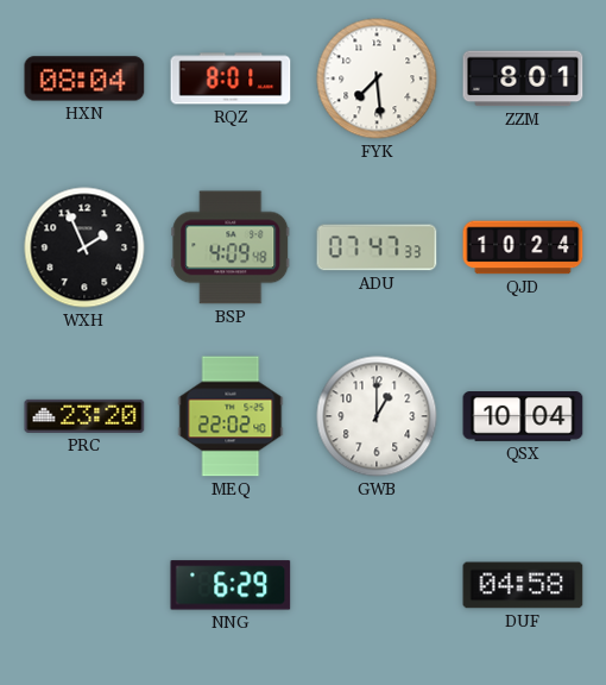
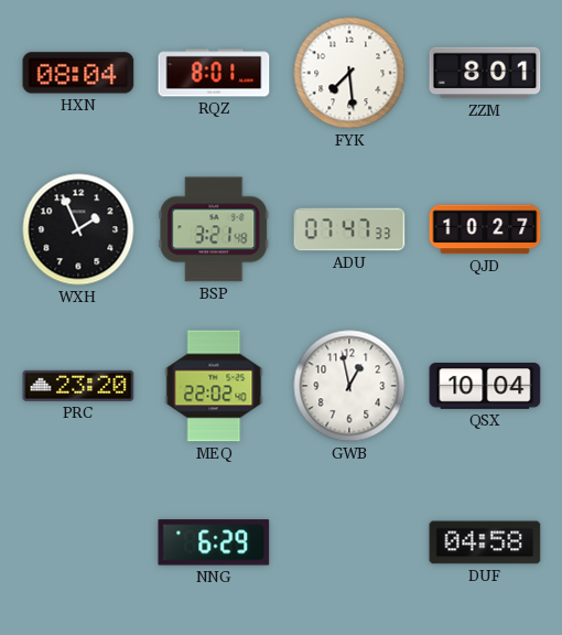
BSP: 4:09 -> 3:21 (214, 229)
QJD: 10:24 -> 10:27 (485, 229)
GWB: 1:00 -> 12:58 (349, 386)
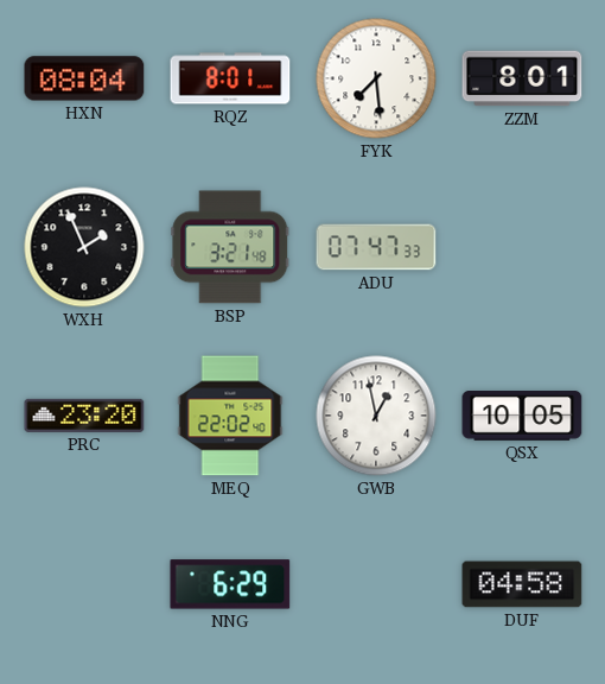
QJD: 10:27 -> none (485, 229)
QSX: 10:04 -> 10:05 (522, 417)
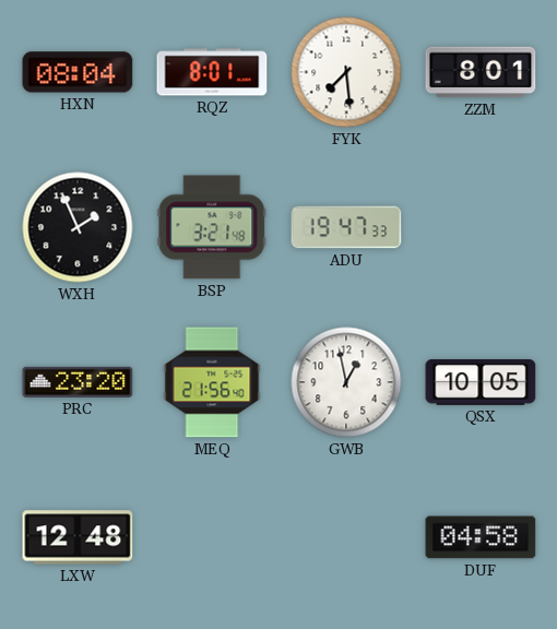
ADU: 07:47 -> 19:47 (346, 227)
MEQ: 22:02 -> 21:56 (212, 382)
LXW: none -> 12:48 (78, 537)
NNG: 6:29 -> none (230, 584)
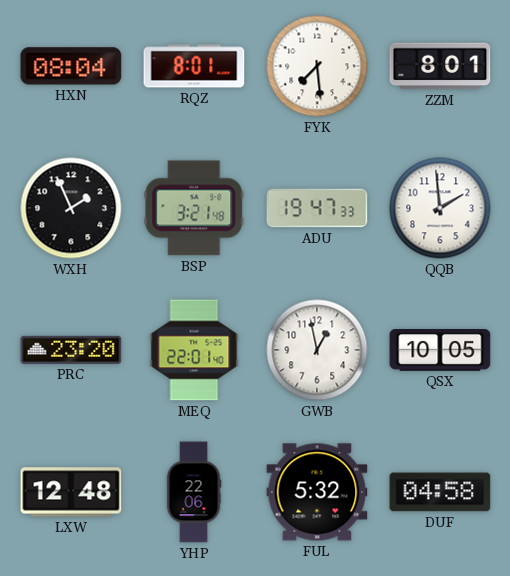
QQB: none -> 1:59 (440, 208)
MEQ: 21:56 -> 22:01 (194, 350)
YHP: none -> 22:06 (194, 492)
FUL: none -> 5:32 (317, 492)
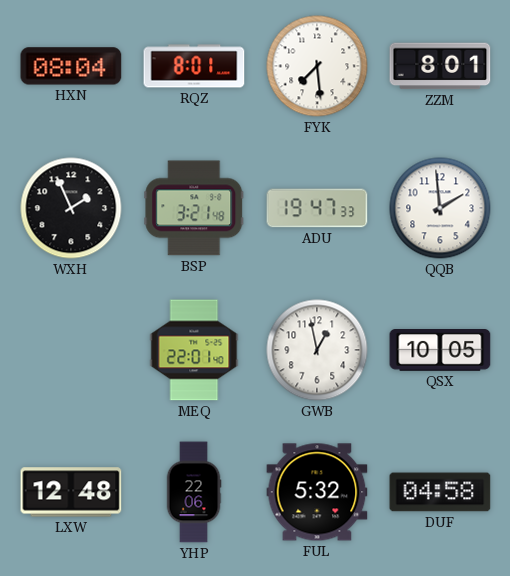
PRC: 23:20 -> none (71, 350)
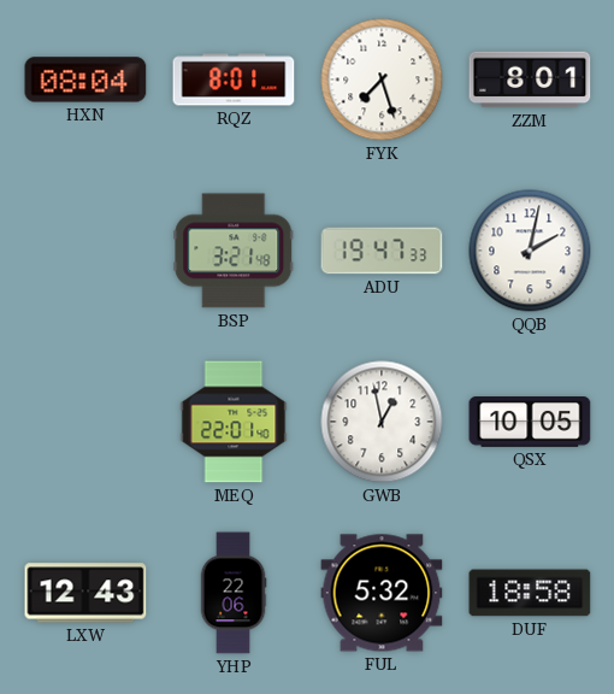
FYK: 7:29 -> 7:27 (382, 80)
WXH: 1:56 -> none (71, 208)
QQB: 1:59 -> 2:02 (530, 251)
LXW: 12:48 -> 12:43 (85, 593)
DUF: 04:58 -> 18:58 (530, 593)
